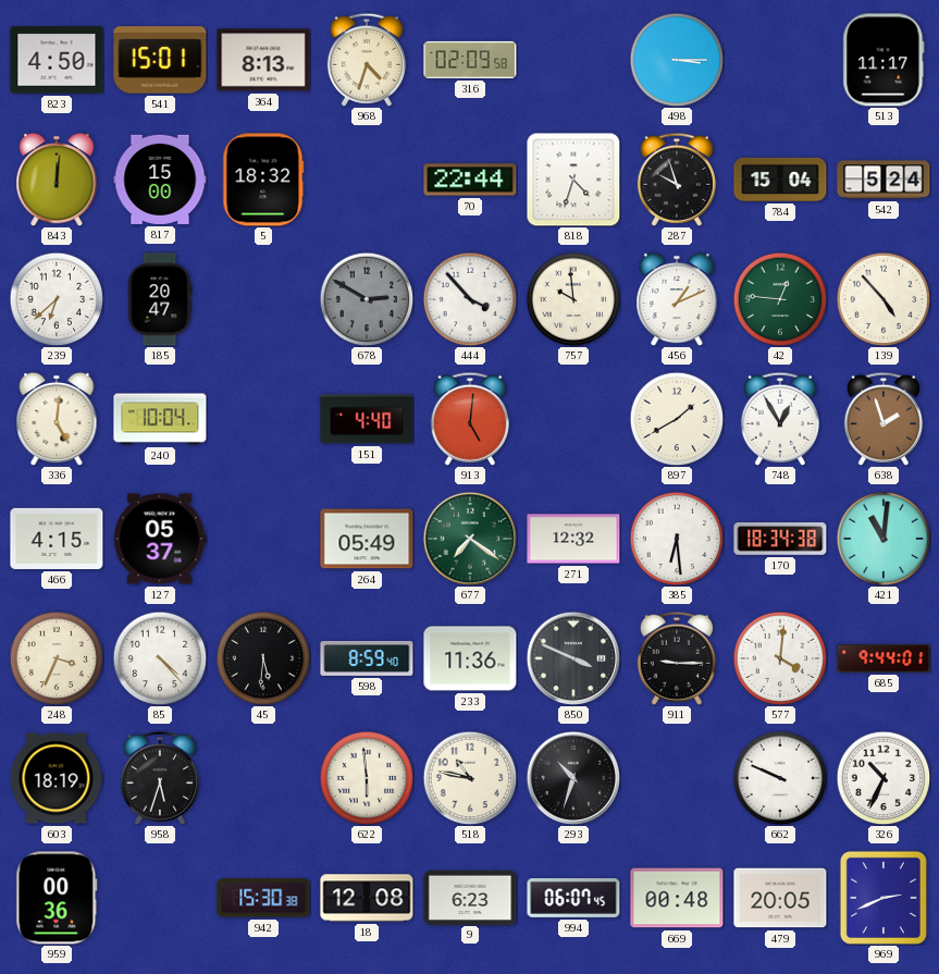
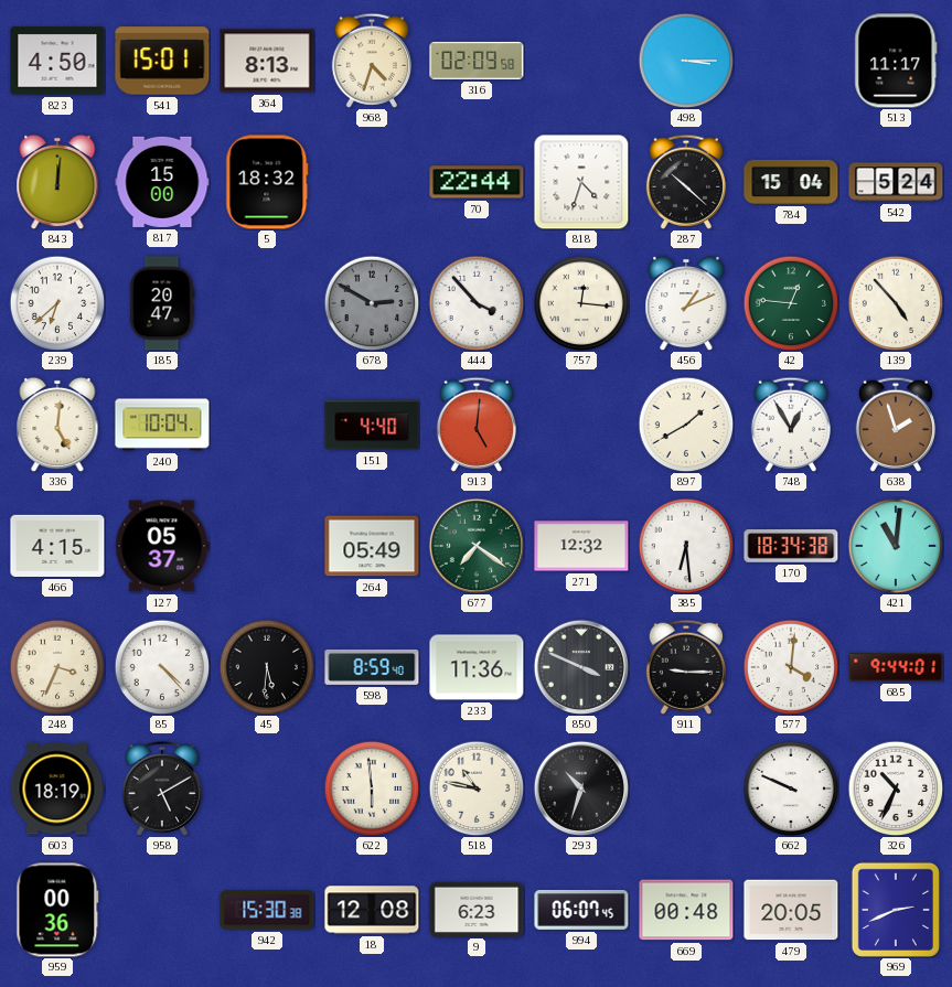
287: 9:57 -> 10:22 (686, 182)
757: 9:59 -> 12:16 (581, 303)
958: 5:33 -> 5:10 (162, 788)
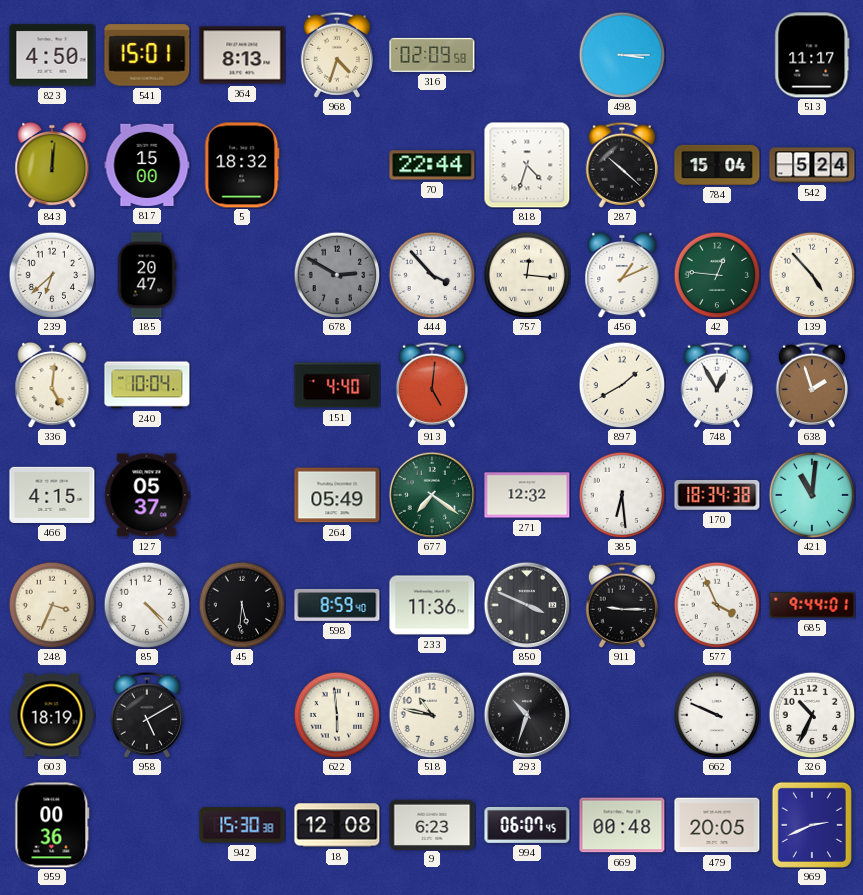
577: 4:01 -> 3:56 (717, 605)
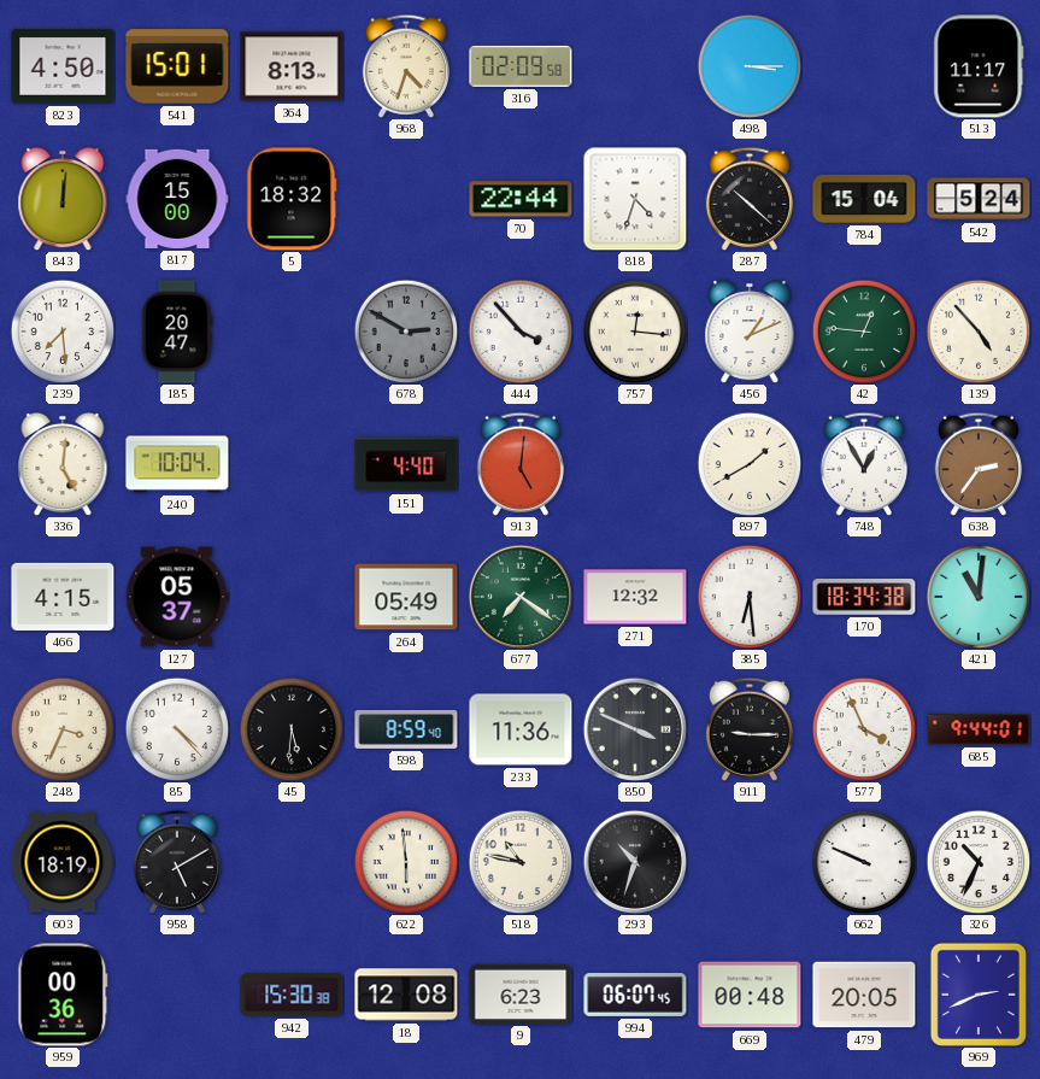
239: 6:38 -> 7:29 (63, 332)
638: 1:57 -> 2:36 (979, 464)
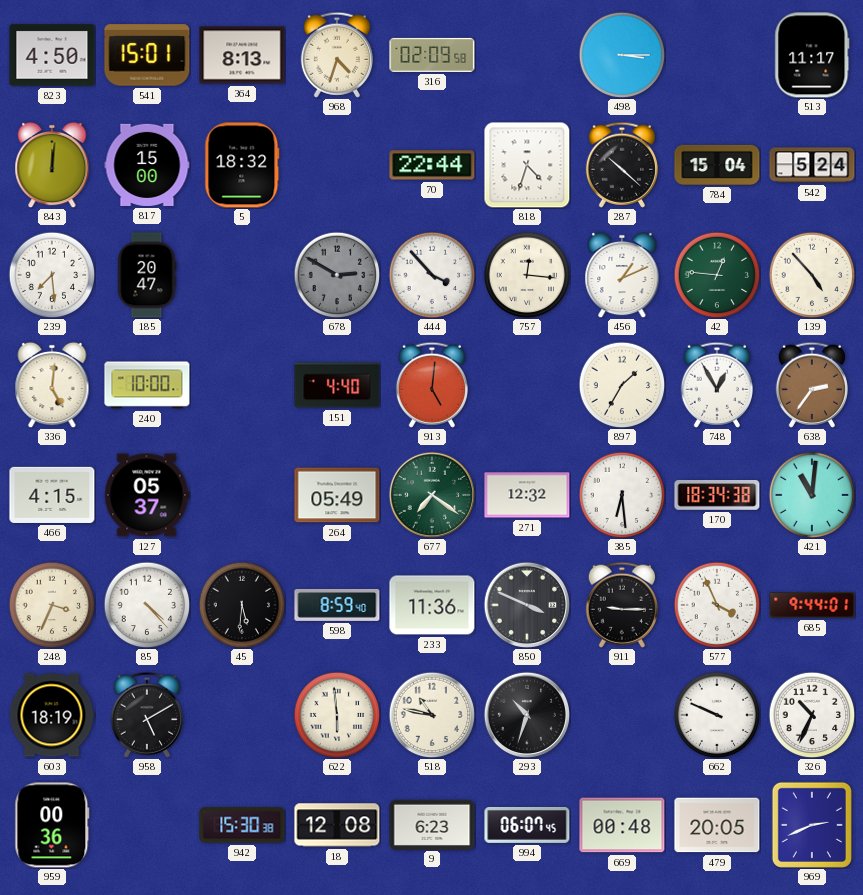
240: 10:04 -> 10:00 (147, 385)
897: 1:40 -> 1:35 (622, 385)
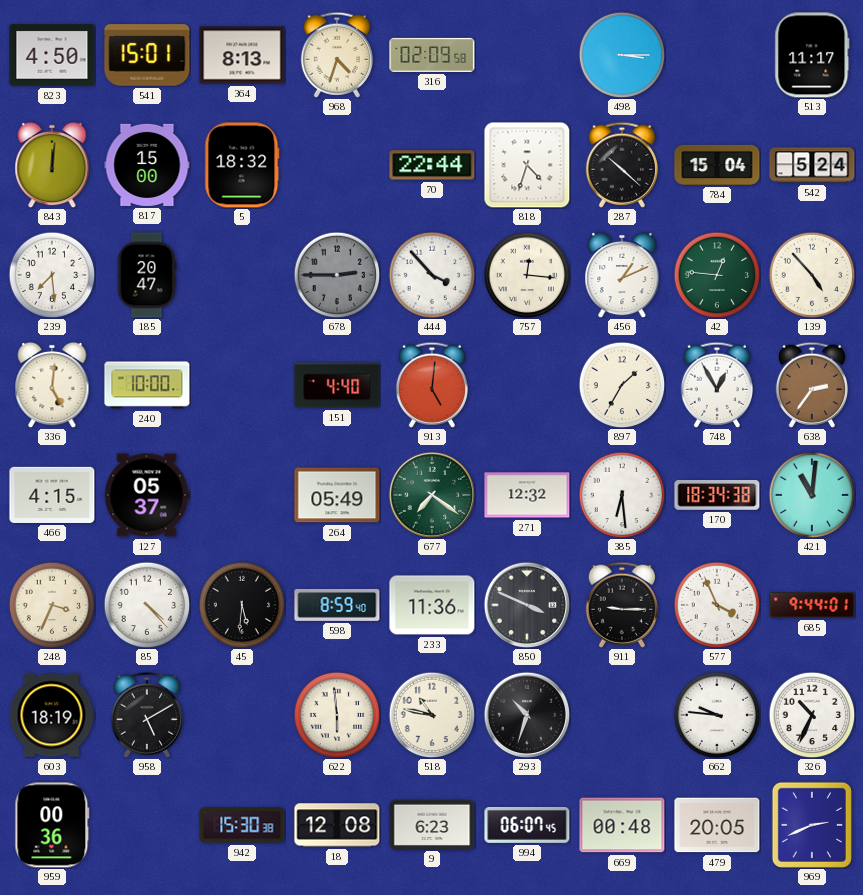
678: 2:50 -> 2:45 (337, 275)
662: 9:49 -> 9:46 (717, 715)
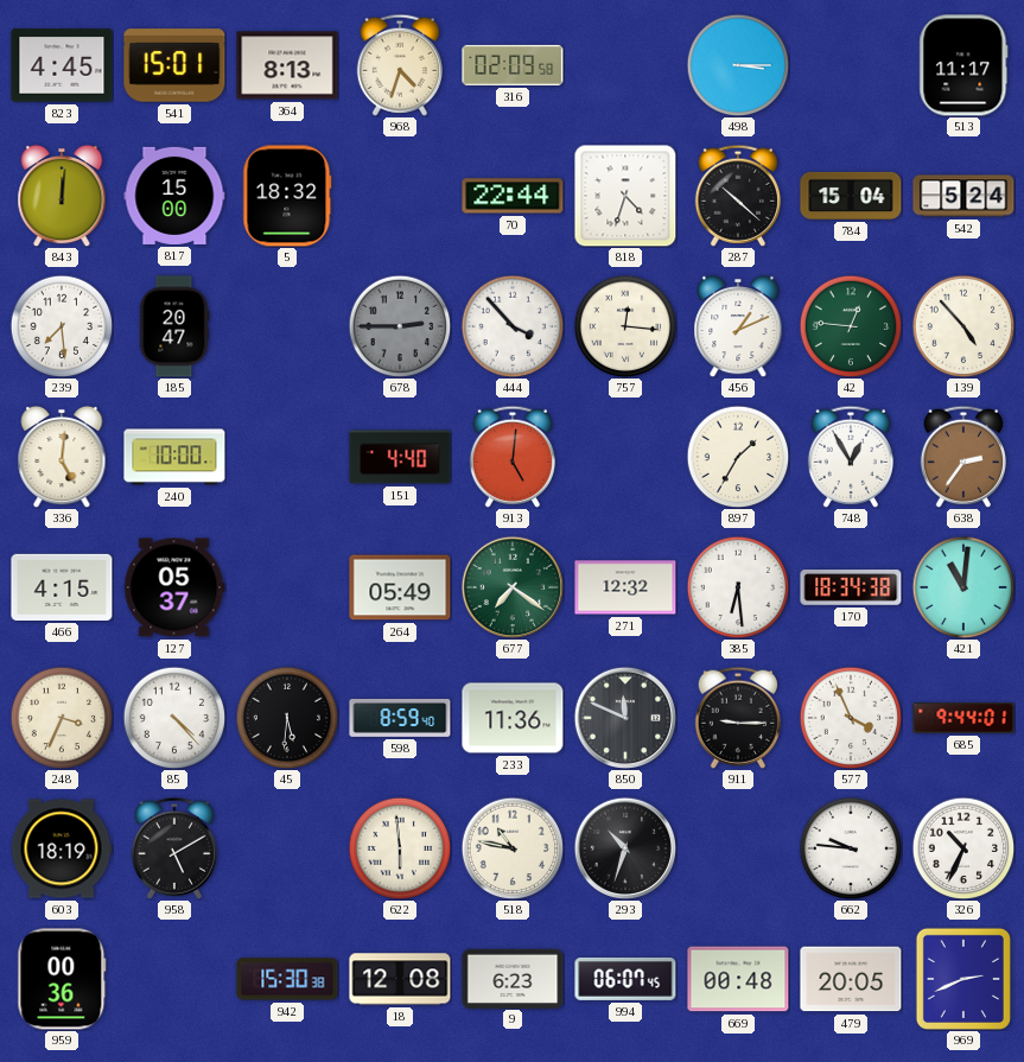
823: 4:50 -> 4:45 (62, 65)
850: 3:49 -> 11:49 (624, 717)
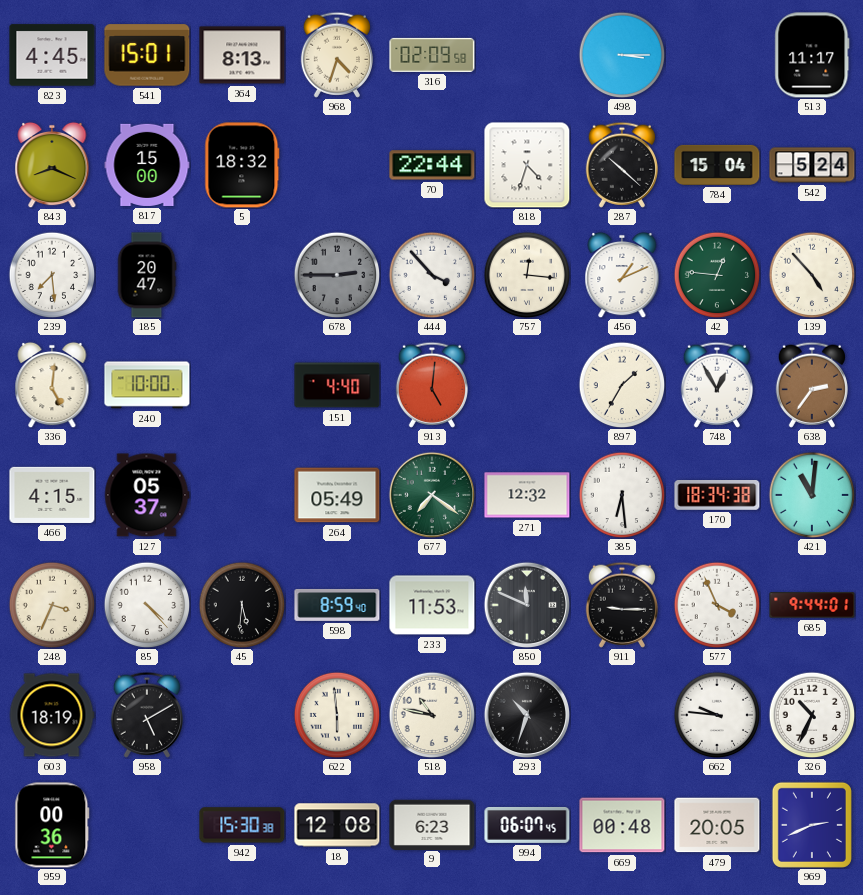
843: 12:01 -> 8:19 (52, 165)
233: 11:36 -> 11:53 (432, 605)
